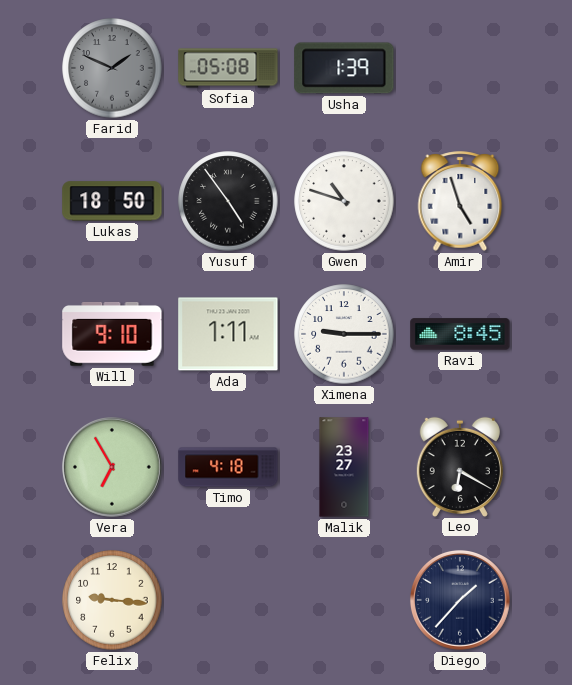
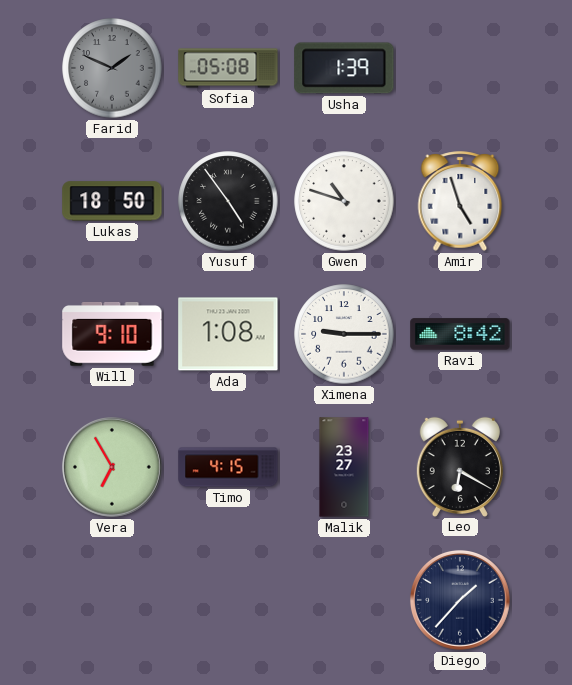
Ada: 1:11 -> 1:08 (228, 334)
Ravi: 8:45 -> 8:42 (460, 334)
Timo: 4:18 -> 4:15 (228, 467)
Felix: 9:16 -> none (112, 600)
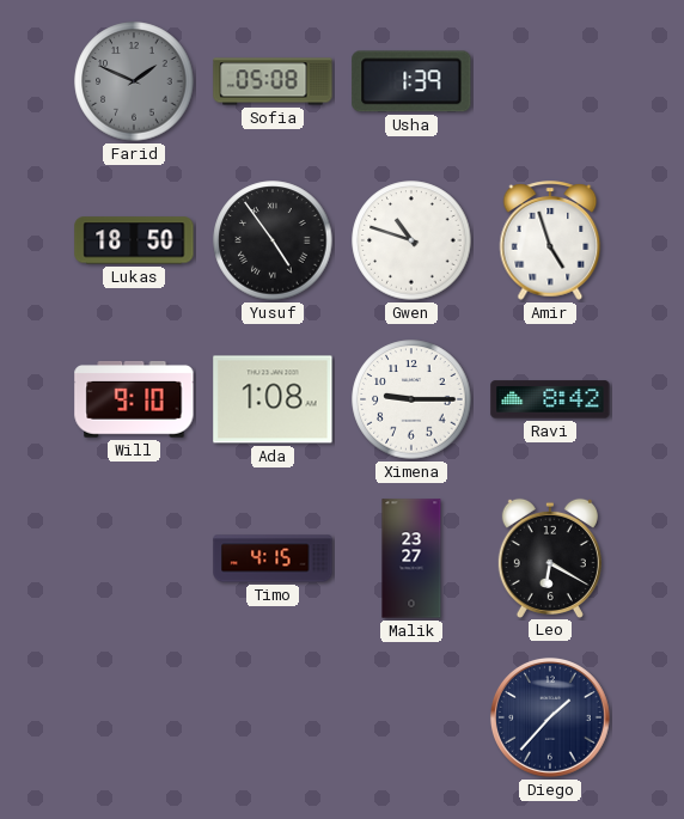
Vera: 6:55 -> none (112, 467)
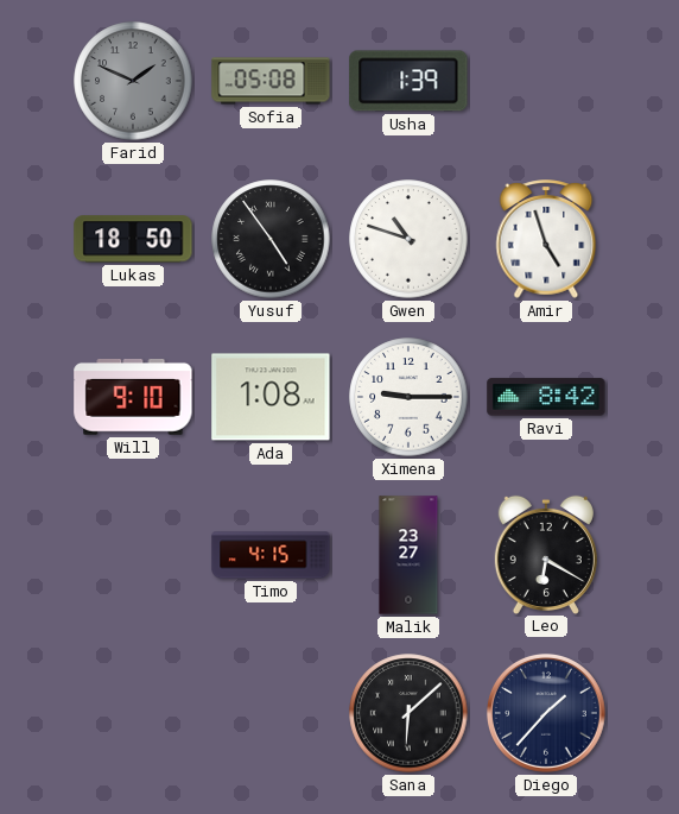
Sana: none -> 6:08 (408, 713)
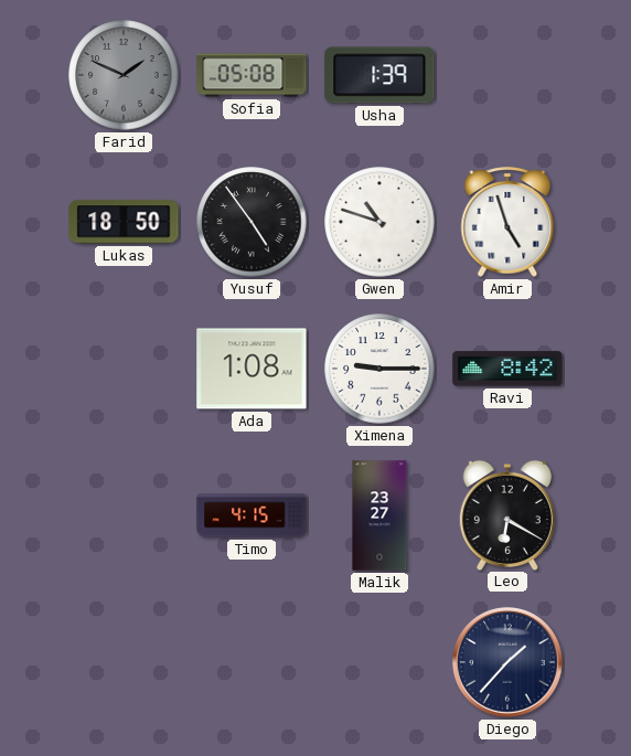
Will: 9:10 -> none (133, 397)
Sana: 6:08 -> none (408, 713)
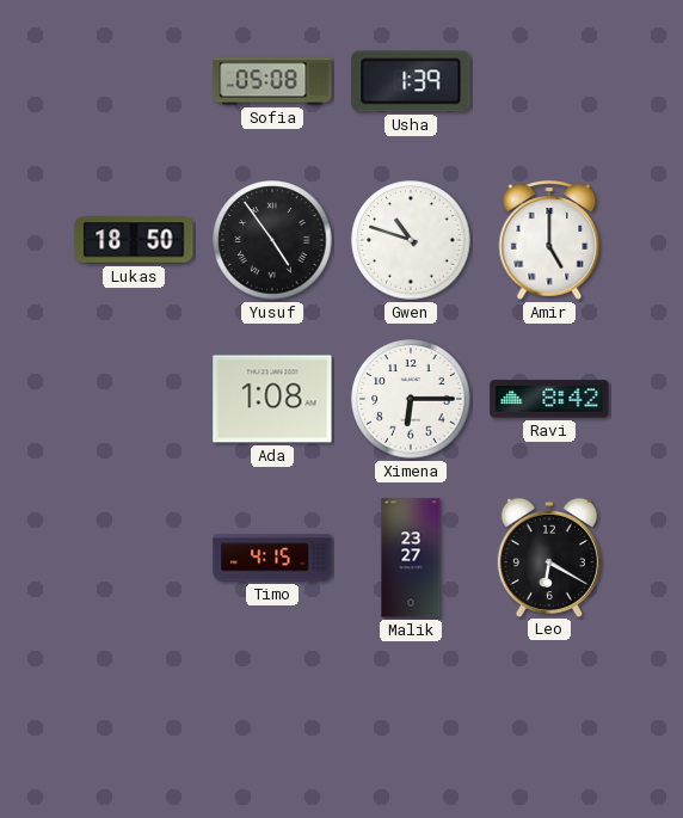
Farid: 1:49 -> none (124, 75)
Amir: 4:57 -> 5:00 (549, 240)
Ximena: 9:15 -> 6:15 (411, 399)
Diego: 1:37 -> none (507, 662)
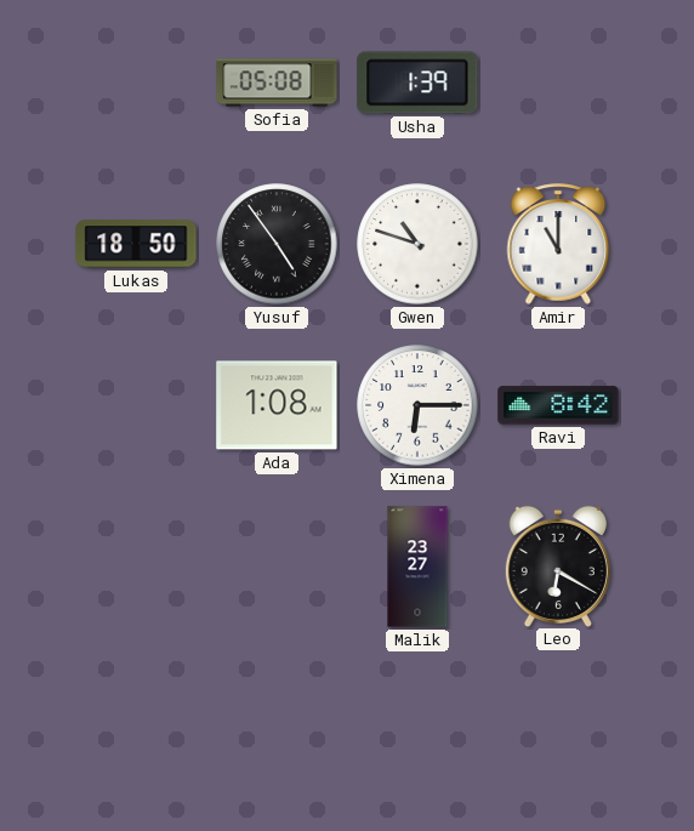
Amir: 5:00 -> 11:00 (558, 244)
Timo: 4:15 -> none (272, 558)
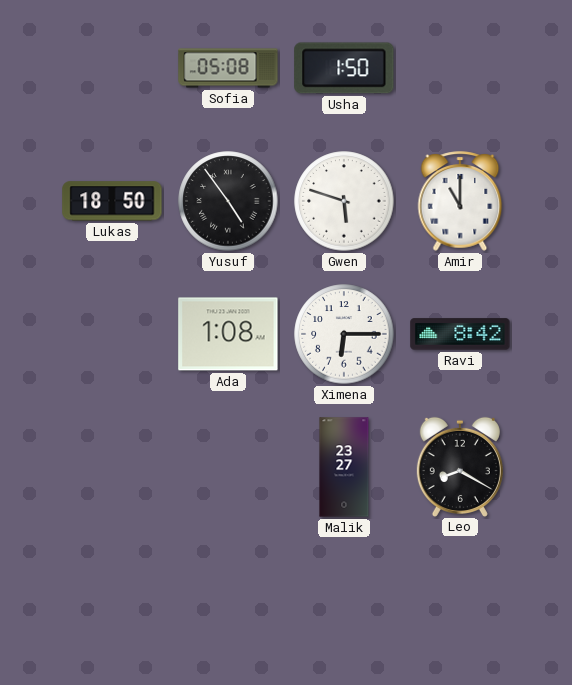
Usha: 1:39 -> 1:50 (344, 68)
Gwen: 10:48 -> 5:48 (344, 201)
Leo: 6:20 -> 8:20 (460, 466)
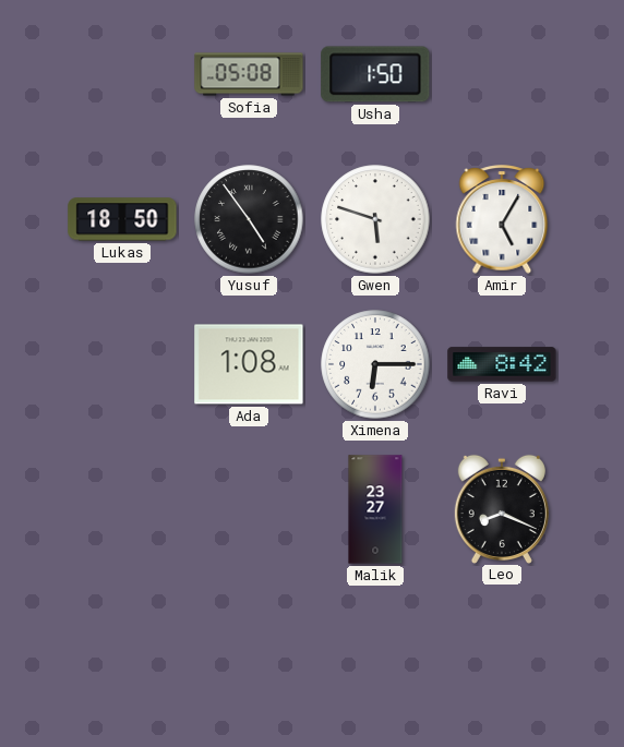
Amir: 11:00 -> 5:05 (502, 219)
Leo: 8:20 -> 8:19 (502, 508)
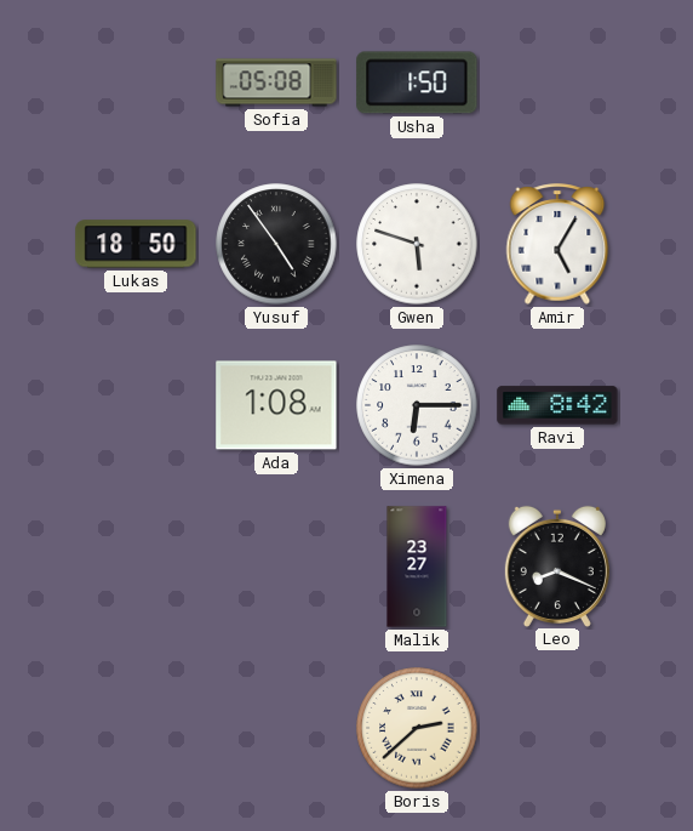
Boris: none -> 2:38 (417, 728)
